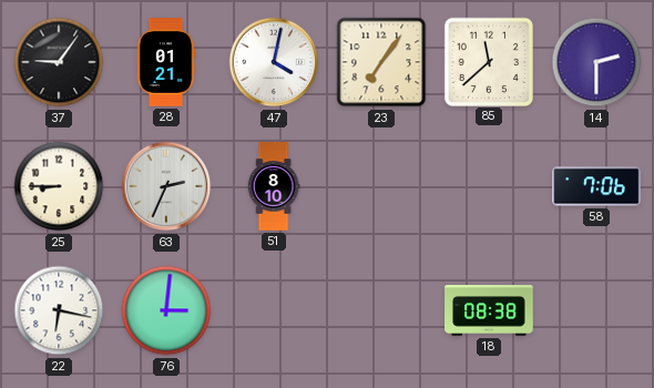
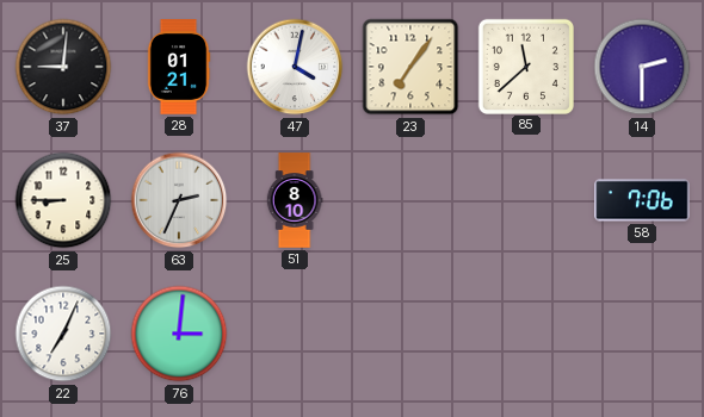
37: 9:06 -> 9:01 (63, 67)
22: 6:17 -> 7:04 (63, 334)
18: 08:38 -> none (489, 310)
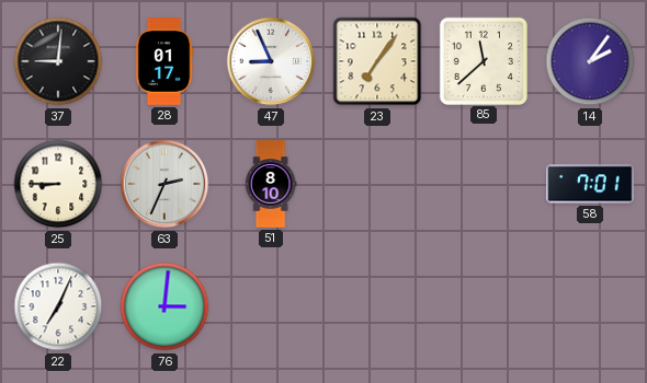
28: 01:21 -> 01:17 (164, 61)
47: 4:02 -> 8:56 (271, 61)
14: 2:30 -> 2:06 (590, 61)
58: 7:06 -> 7:01 (590, 184)
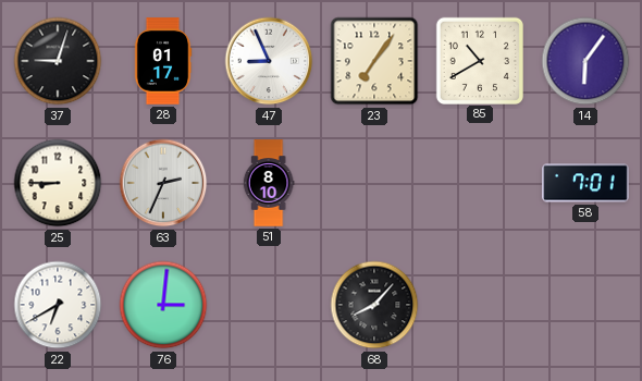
37: 9:01 -> 9:03 (58, 61)
85: 11:38 -> 10:40 (479, 60)
14: 2:06 -> 6:06 (585, 61)
22: 7:04 -> 6:40 (58, 305)
68: none -> 8:07 (374, 305)
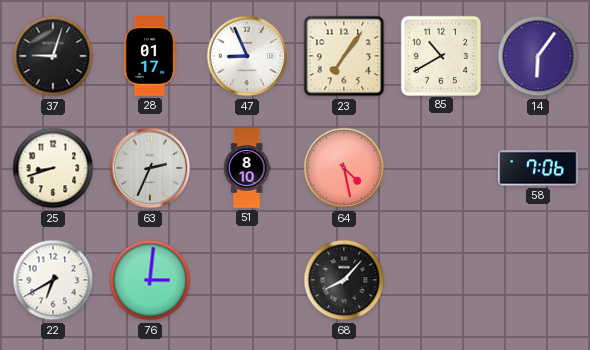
25: 8:45 -> 8:42 (53, 168)
64: none -> 4:28 (344, 168)
58: 7:01 -> 7:06 (538, 168)
